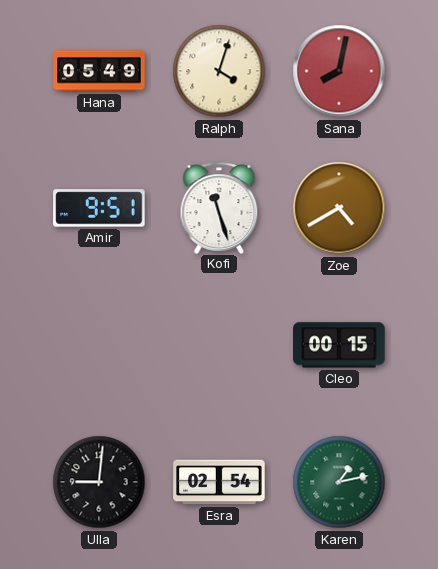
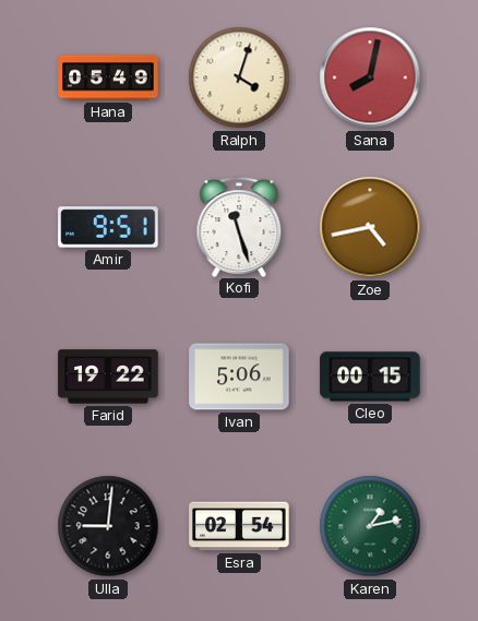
Zoe: 4:40 -> 4:43 (370, 227)
Farid: none -> 19:22 (108, 377)
Ivan: none -> 5:06 (239, 377)
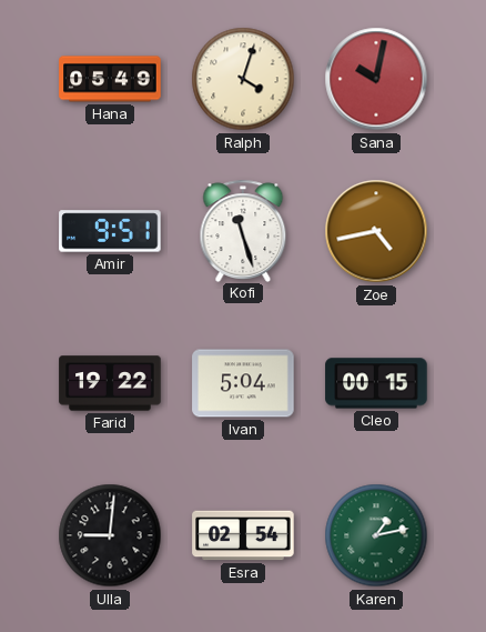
Sana: 8:02 -> 10:02 (376, 79)
Ivan: 5:06 -> 5:04 (243, 383)
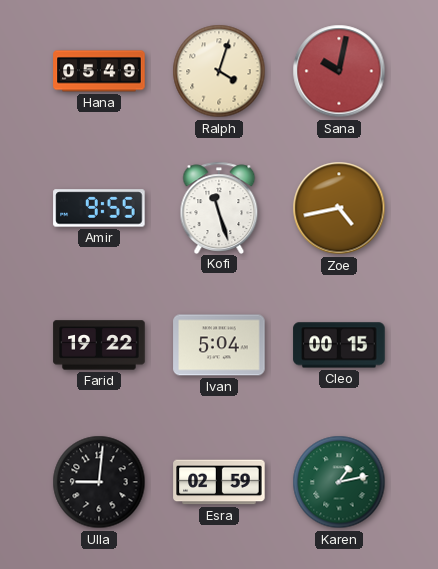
Amir: 9:51 -> 9:55 (99, 208)
Esra: 02:54 -> 02:59 (219, 482)
